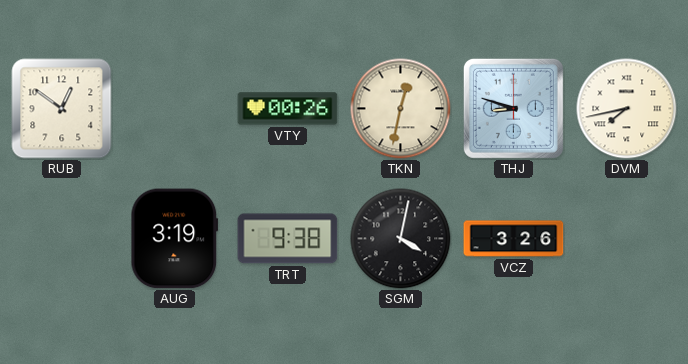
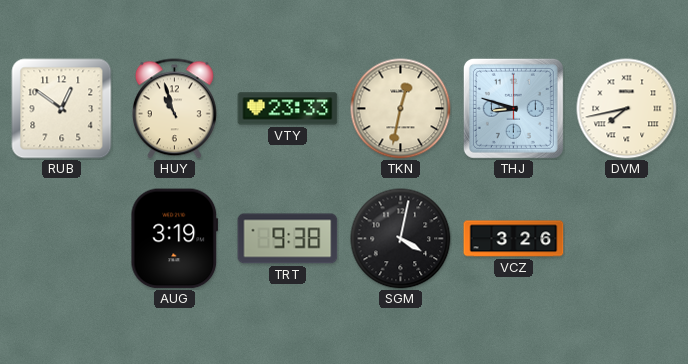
HUY: none -> 10:57 (174, 109)
VTY: 00:26 -> 23:33 (288, 109)
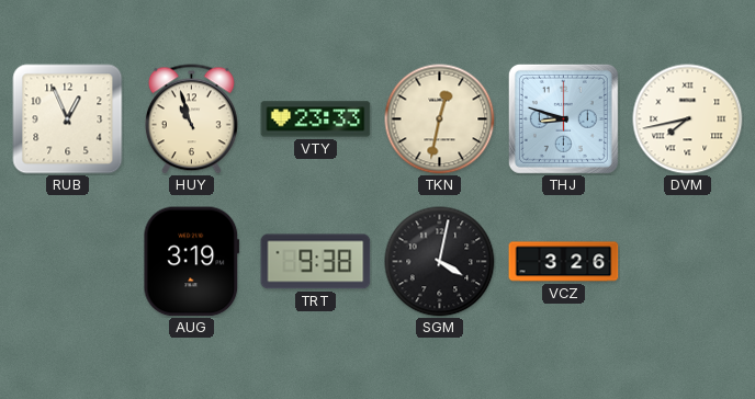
RUB: 12:51 -> 12:56 (68, 119)
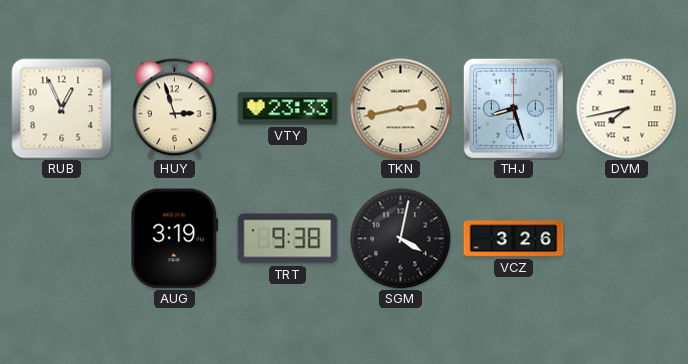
HUY: 10:57 -> 2:57 (174, 109)
TKN: 12:32 -> 2:43 (401, 109)
THJ: 8:48 -> 8:27 (513, 108)
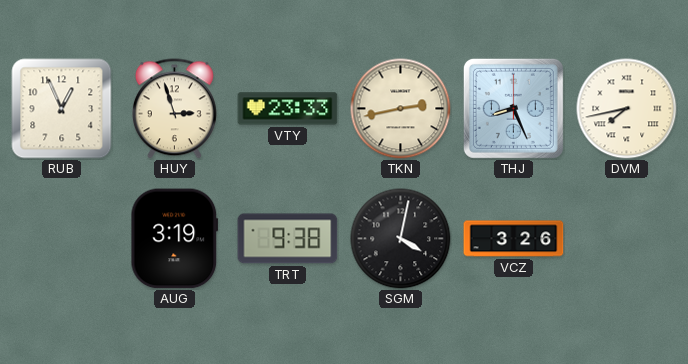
THJ: 8:27 -> 8:26 (513, 108)
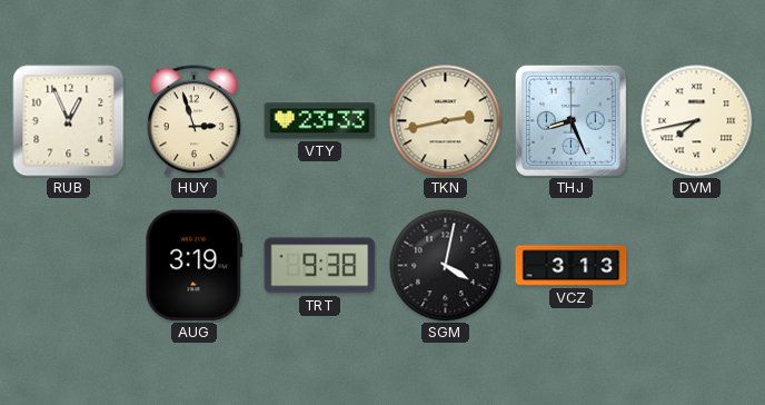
VCZ: 3:26 -> 3:13 (572, 266)
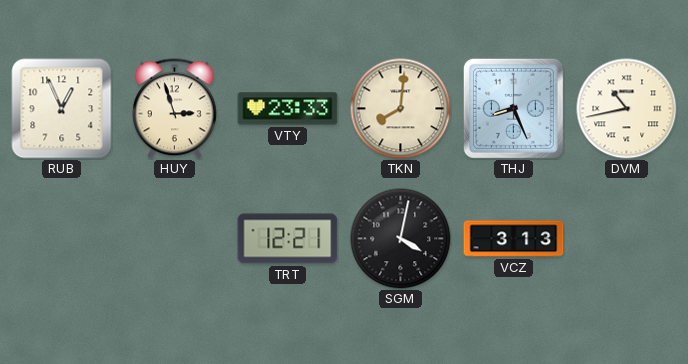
TKN: 2:43 -> 8:01 (401, 109)
DVM: 7:43 -> 10:43 (627, 109)
AUG: 3:19 -> none (195, 266)
TRT: 9:38 -> 12:21 (288, 239)
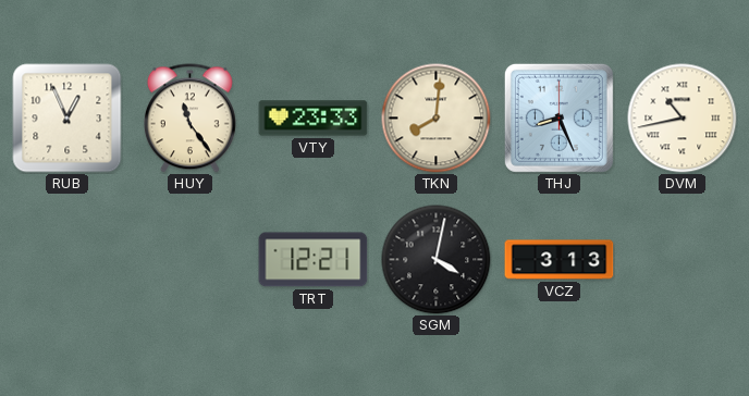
HUY: 2:57 -> 11:24 (189, 119)
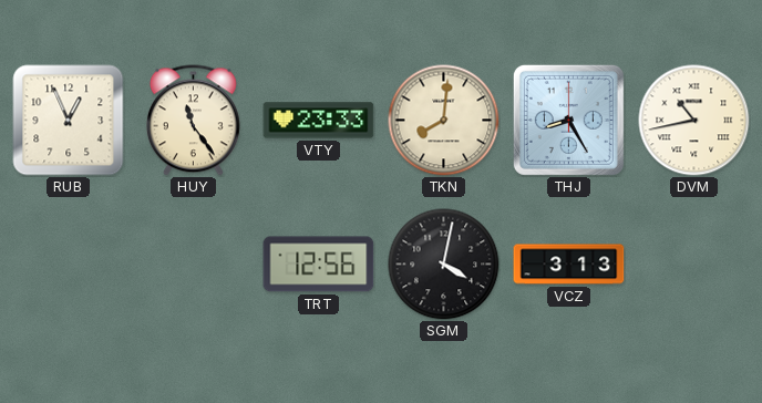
THJ: 8:26 -> 8:25 (568, 120)
TRT: 12:21 -> 12:56 (319, 265)
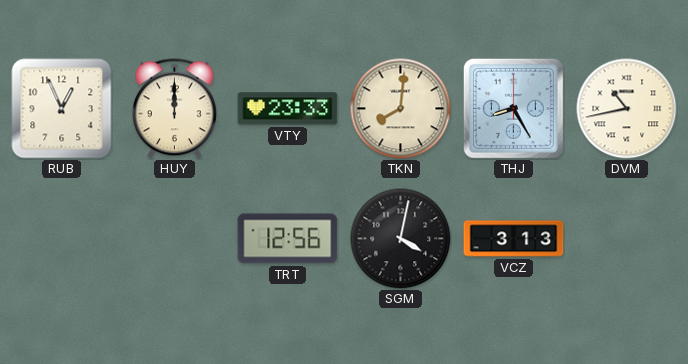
HUY: 11:24 -> 12:00 (174, 109)
